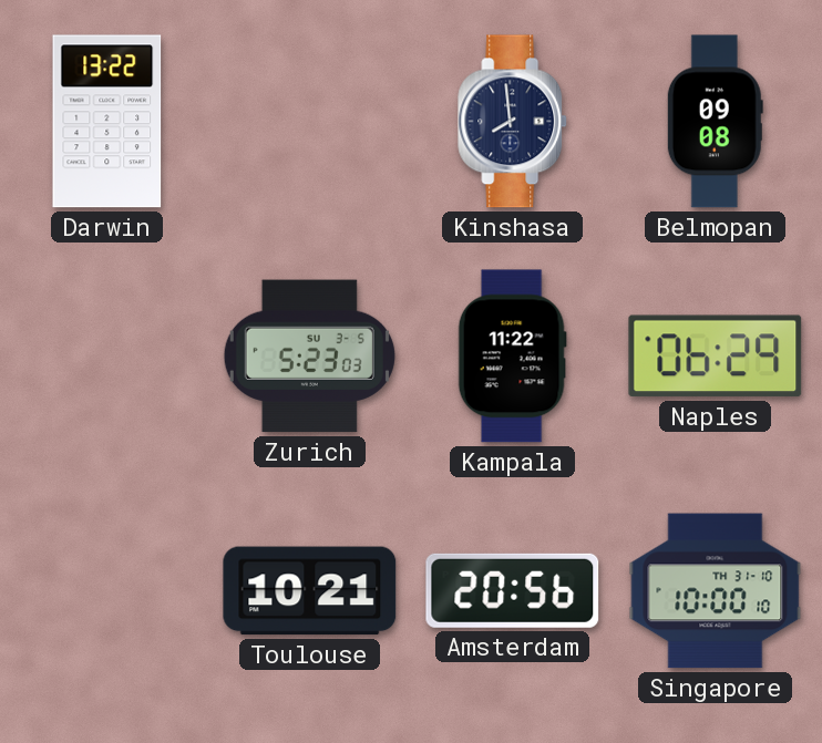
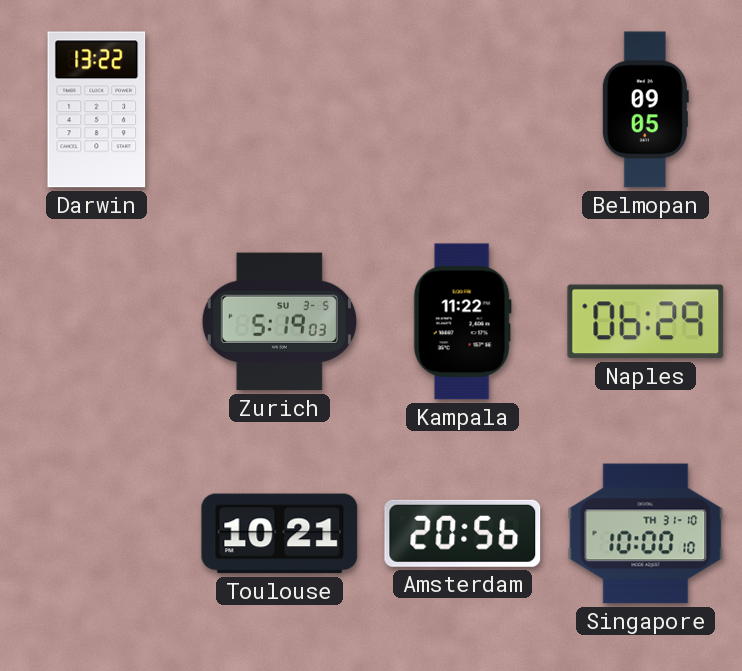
Kinshasa: 7:59 -> none (513, 122)
Belmopan: 09:08 -> 09:05 (645, 110)
Zurich: 5:23 -> 5:19 (279, 322)
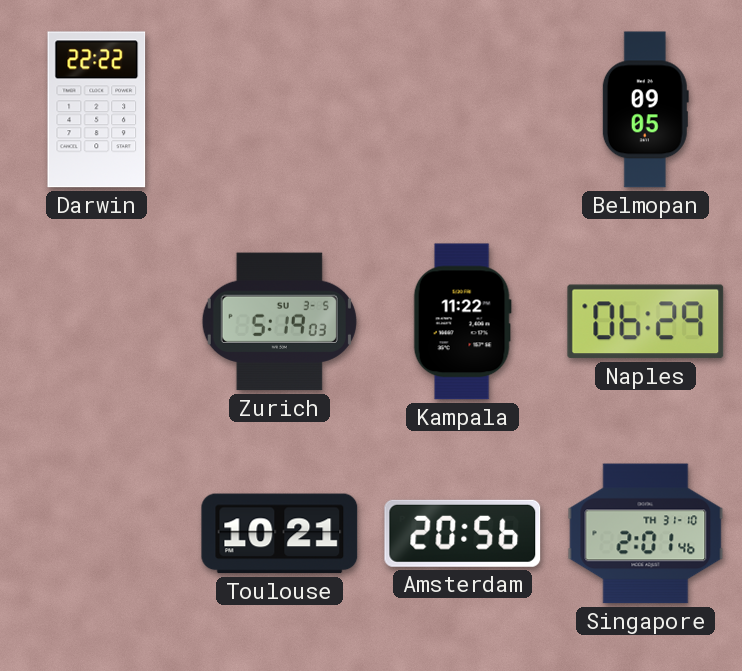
Darwin: 13:22 -> 22:22 (97, 110)
Singapore: 10:00 -> 2:01 (646, 534)
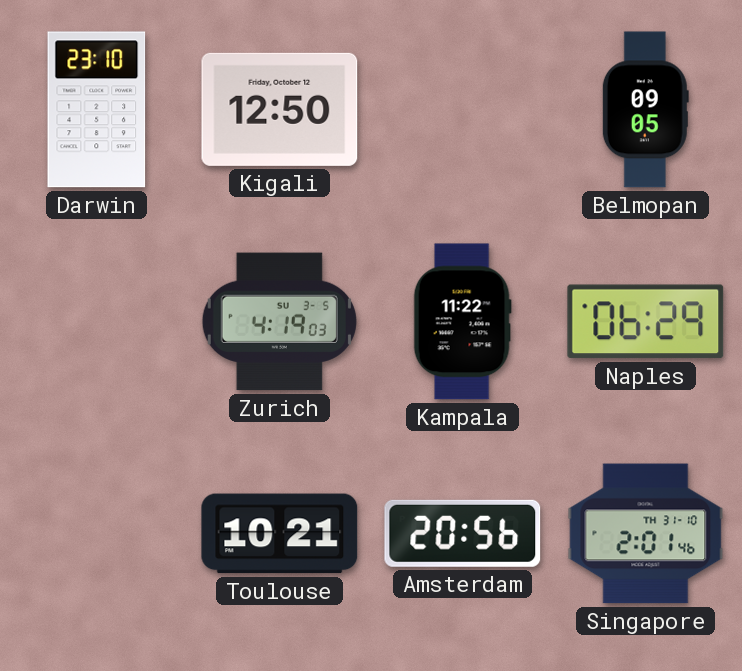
Darwin: 22:22 -> 23:10 (97, 110)
Kigali: none -> 12:50 (280, 109)
Zurich: 5:19 -> 4:19 (279, 322)
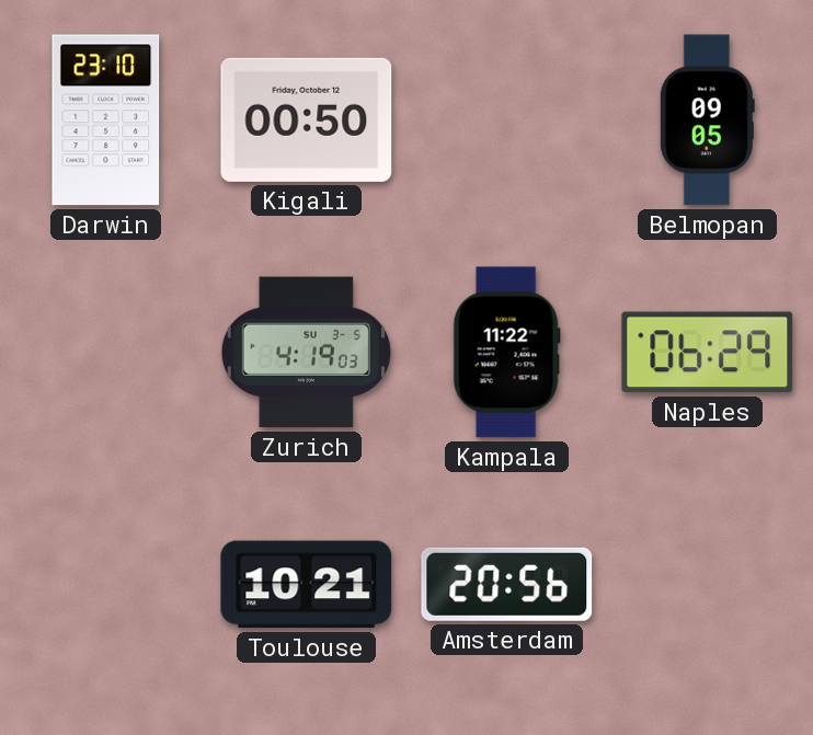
Kigali: 12:50 -> 00:50 (307, 119)
Singapore: 2:01 -> none (646, 534)
